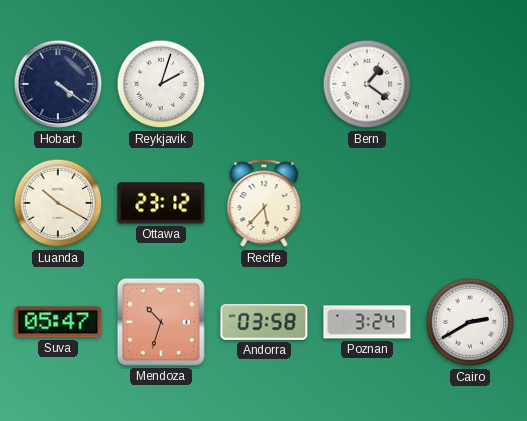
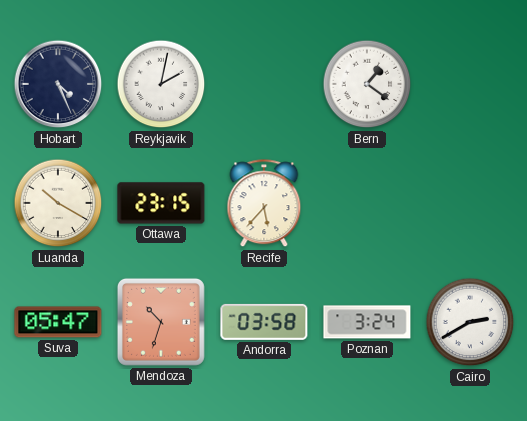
Hobart: 4:21 -> 4:26 (58, 84)
Reykjavik: 2:03 -> 2:02 (161, 84)
Ottawa: 23:12 -> 23:15 (161, 203)
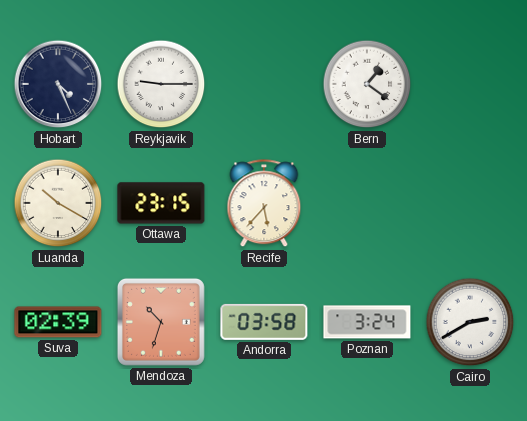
Reykjavik: 2:02 -> 9:15 (161, 84)
Suva: 05:47 -> 02:39 (58, 322)
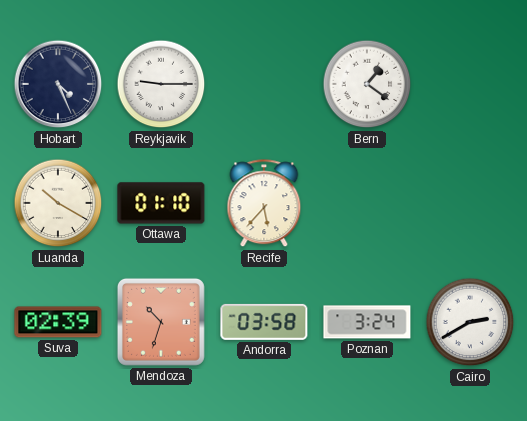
Ottawa: 23:15 -> 01:10 (161, 203)
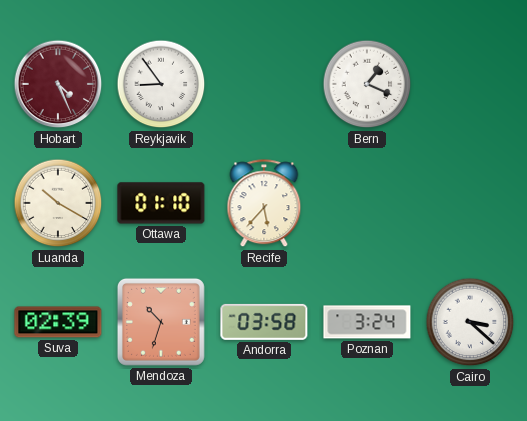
Hobart dial: navy -> burgundy (58, 84)
Reykjavik: 9:15 -> 8:54 (161, 84)
Bern: 1:21 -> 1:19 (367, 84)
Cairo: 2:40 -> 3:22 (470, 322)
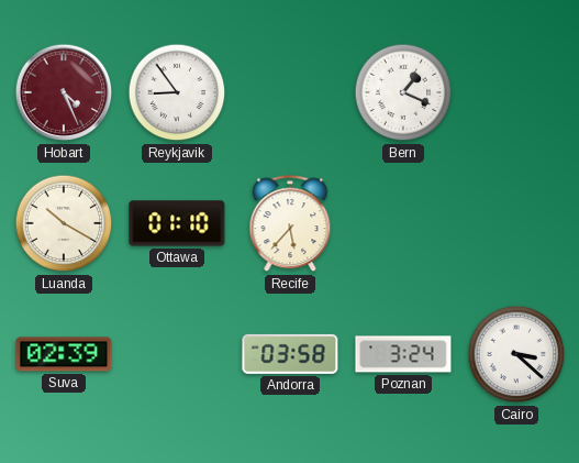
Mendoza: 10:33 -> none (161, 322)
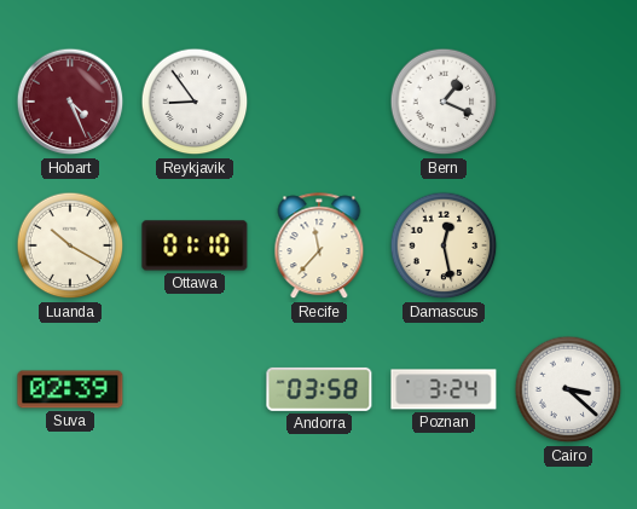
Recife: 5:37 -> 11:37 (319, 247)
Damascus: none -> 12:28 (444, 245)
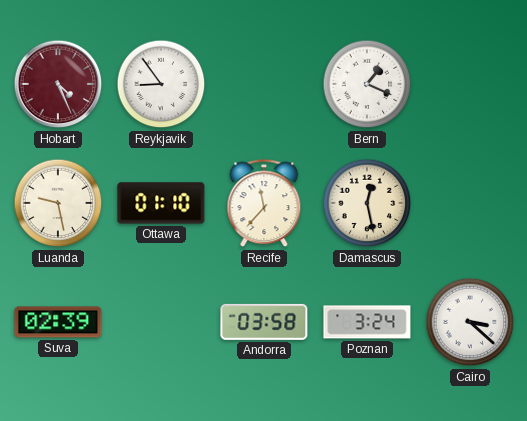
Luanda: 10:20 -> 9:28 (58, 203)
